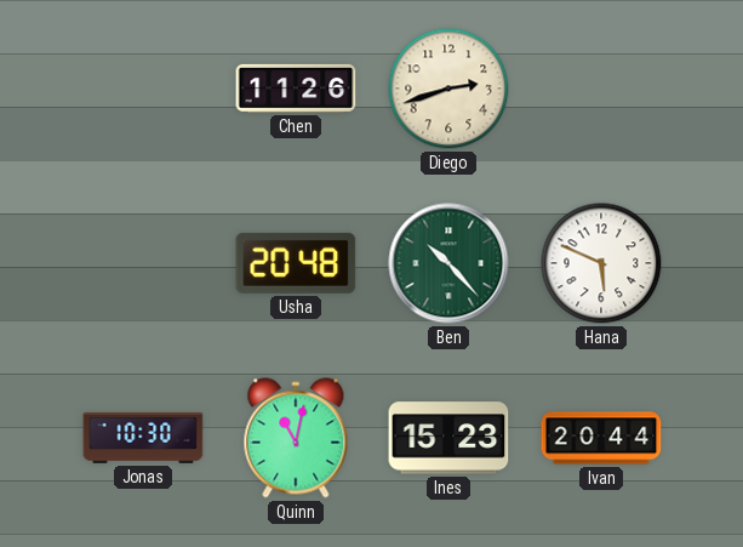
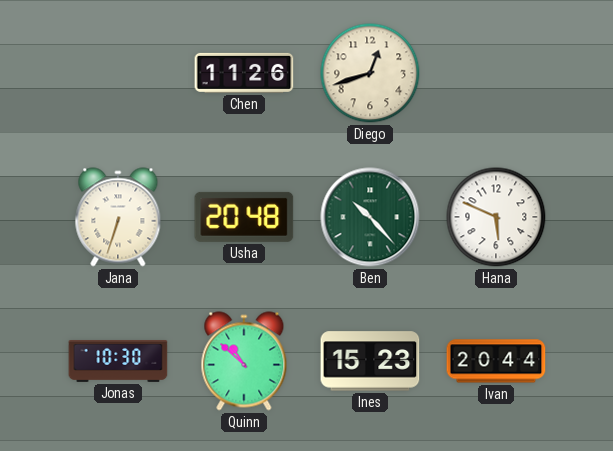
Diego: 2:42 -> 12:42 (370, 73)
Jana: none -> 6:33 (118, 217)
Quinn: 11:02 -> 10:52 (244, 361)
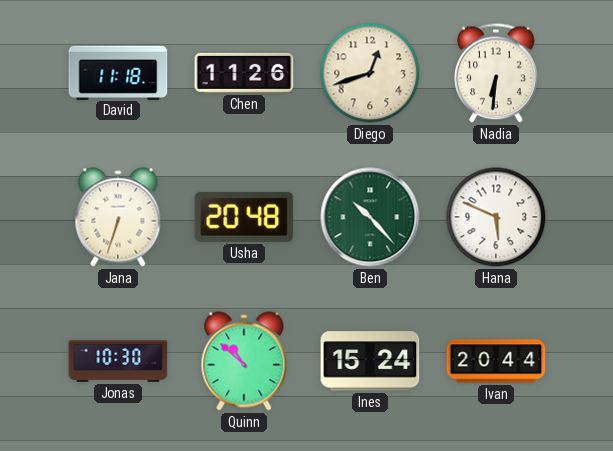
David: none -> 11:18 (118, 72)
Nadia: none -> 6:31 (497, 73)
Ines: 15:23 -> 15:24 (370, 361)
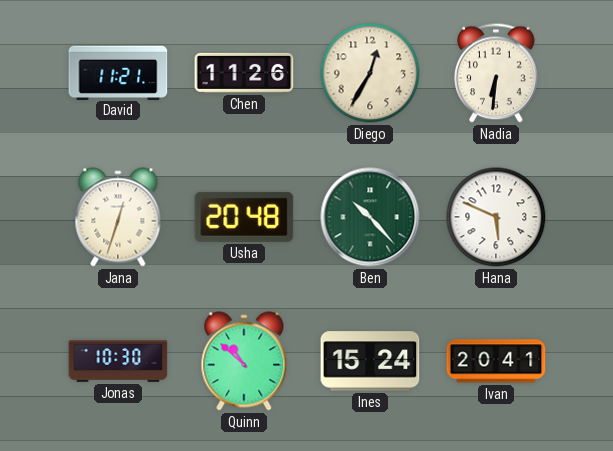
David: 11:18 -> 11:21 (118, 72)
Diego: 12:42 -> 12:35 (370, 73)
Jana: 6:33 -> 12:33 (118, 217)
Ivan: 20:44 -> 20:41 (496, 361)
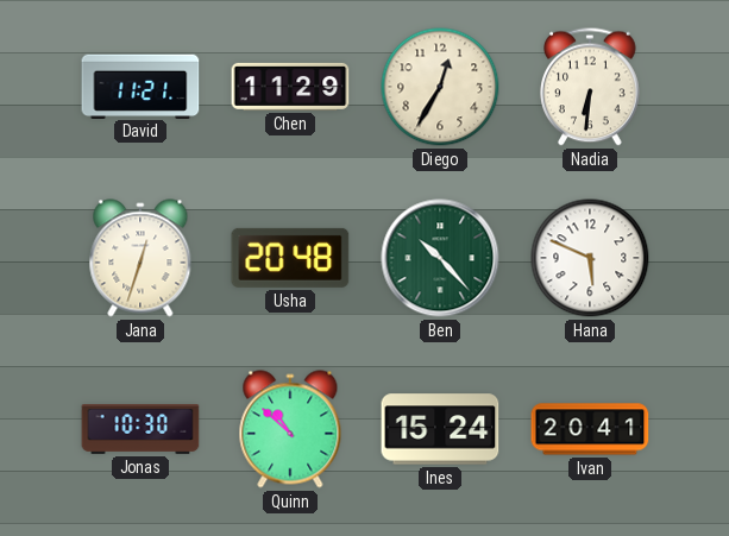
Chen: 11:26 -> 11:29 (290, 87)
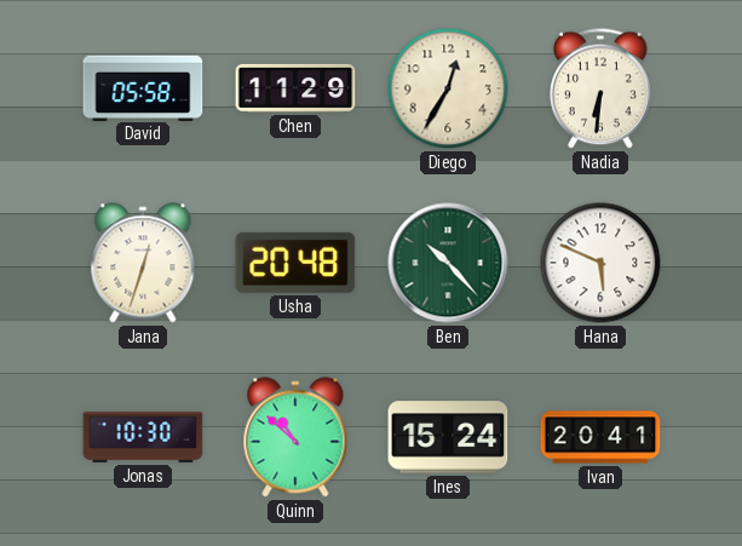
David: 11:21 -> 05:58 (143, 87)
